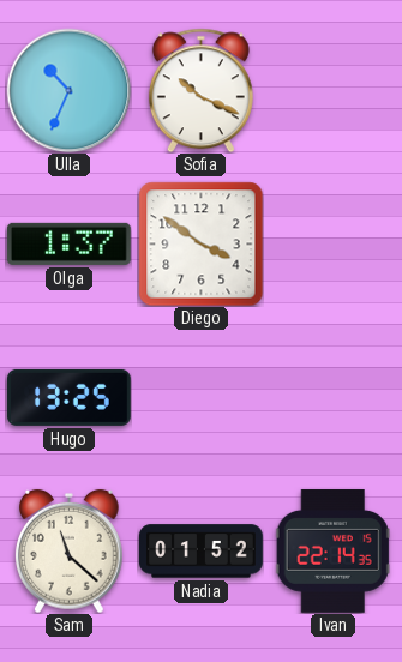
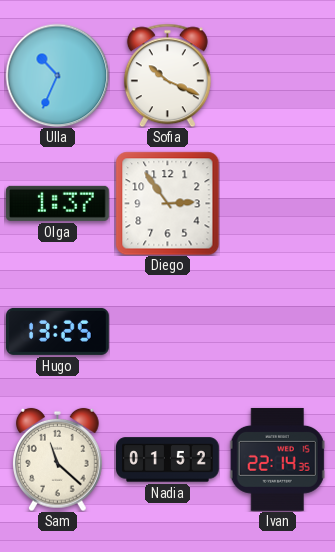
Diego: 3:51 -> 2:54 (167, 203)
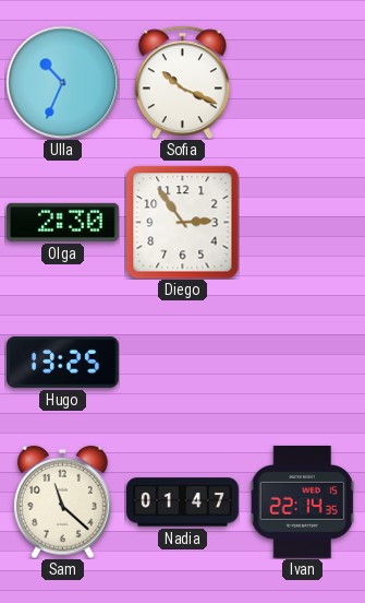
Olga: 1:37 -> 2:30 (62, 222)
Nadia: 01:52 -> 01:47 (183, 503)
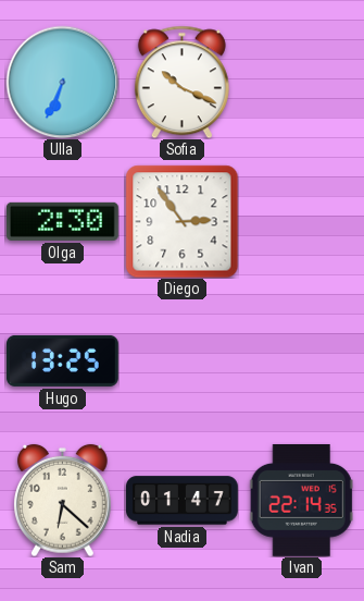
Ulla: 10:34 -> 6:34 (62, 82)
Sam: 11:22 -> 6:22 (63, 500)
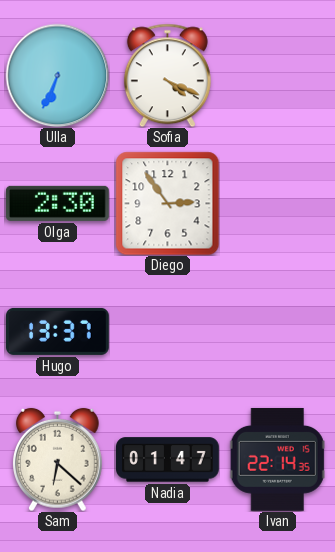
Sofia: 10:19 -> 4:19 (167, 75)
Hugo: 13:25 -> 13:37 (58, 331)
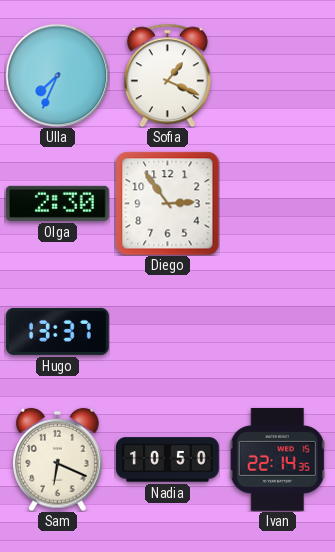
Ulla: 6:34 -> 7:34 (57, 75)
Sofia: 4:19 -> 1:19 (167, 75)
Sam: 6:22 -> 6:19 (58, 459)
Nadia: 01:47 -> 10:50 (168, 460)
